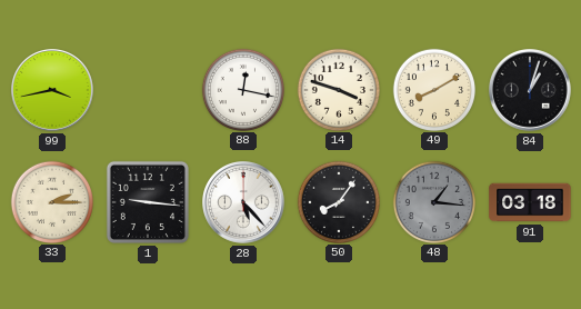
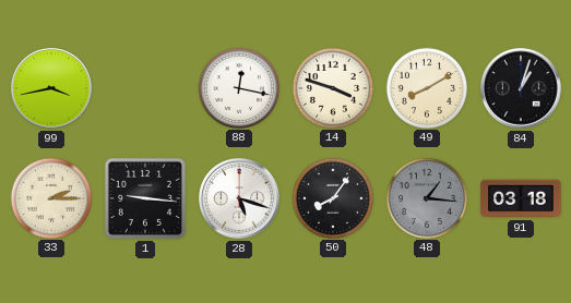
28: 5:23 -> 5:18 (240, 199)
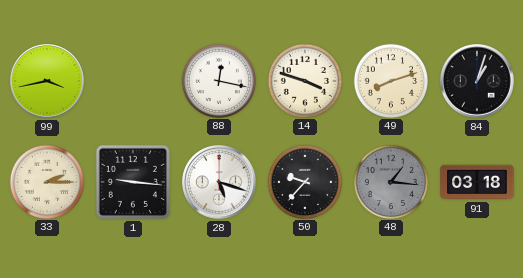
49: 8:10 -> 8:12 (390, 80)
50: 8:06 -> 9:37 (304, 181)
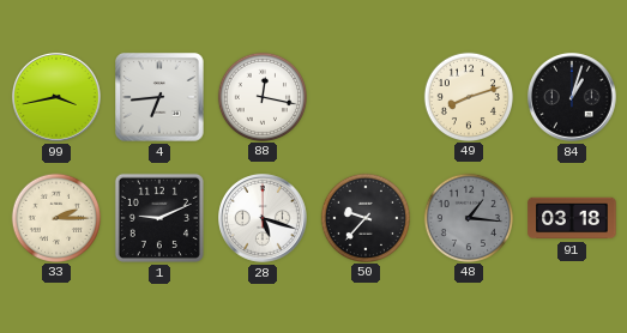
4: none -> 6:44 (159, 97)
14: 3:48 -> none (304, 80)
1: 9:16 -> 9:11 (159, 218)
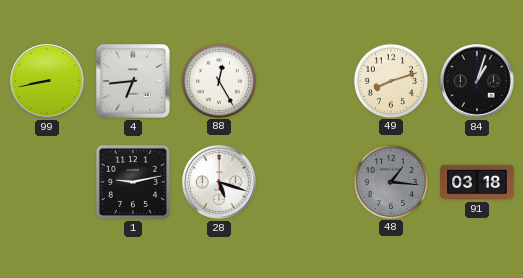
99: 3:43 -> 8:43 (48, 82)
88: 12:17 -> 12:25 (218, 80)
33: 2:15 -> none (55, 217)
1: 9:11 -> 9:13 (133, 182)
50: 9:37 -> none (364, 217)
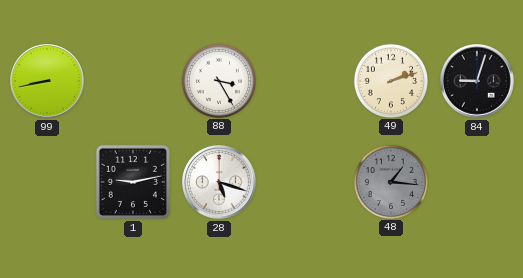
4: 6:44 -> none (133, 81)
88: 12:25 -> 3:25 (218, 80)
49: 8:12 -> 2:12 (390, 80)
84: 1:03 -> 9:03 (478, 82)
91: 03:18 -> none (477, 182)
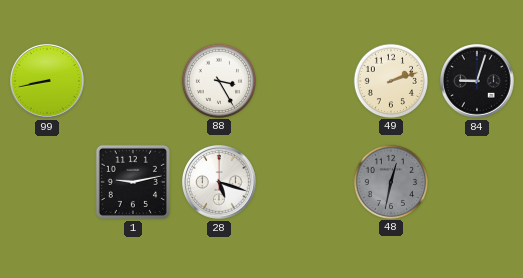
48: 1:16 -> 12:32 (390, 181)
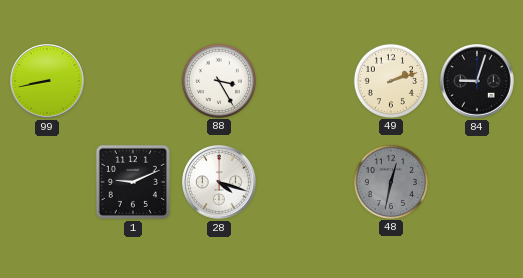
1: 9:13 -> 9:11 (133, 182)
28: 5:18 -> 4:18 (220, 183)
